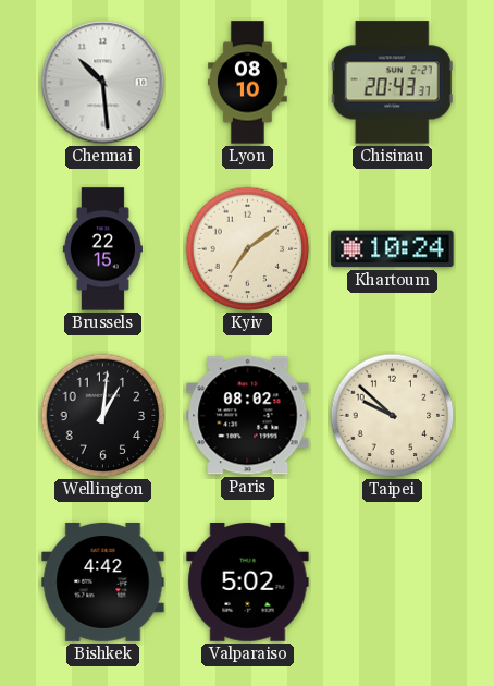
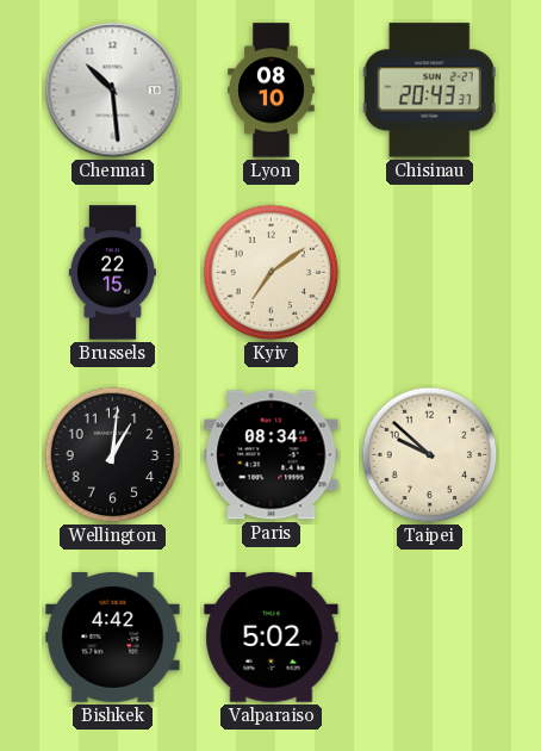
Khartoum: 10:24 -> none (393, 249)
Paris: 08:02 -> 08:34 (272, 455)
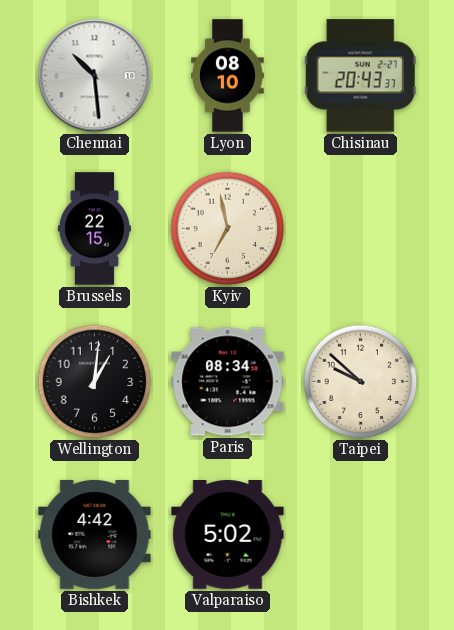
Kyiv: 7:09 -> 6:58 (228, 229)
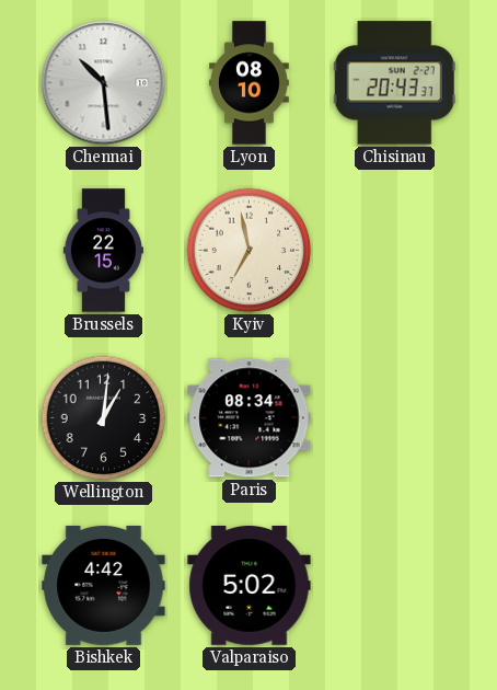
Taipei: 9:52 -> none (361, 382)
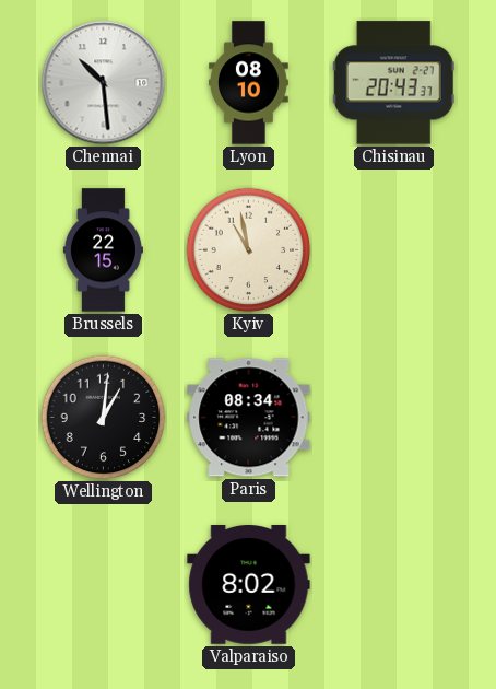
Kyiv: 6:58 -> 10:58 (249, 250)
Bishkek: 4:42 -> none (104, 585)
Valparaiso: 5:02 -> 8:02 (249, 585)
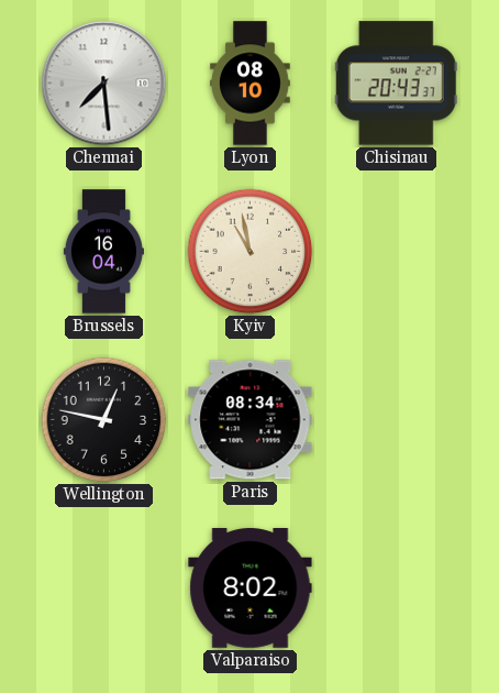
Chennai: 10:29 -> 7:29 (104, 84)
Brussels: 22:15 -> 16:04 (103, 252)
Wellington: 1:01 -> 12:47 (104, 420)
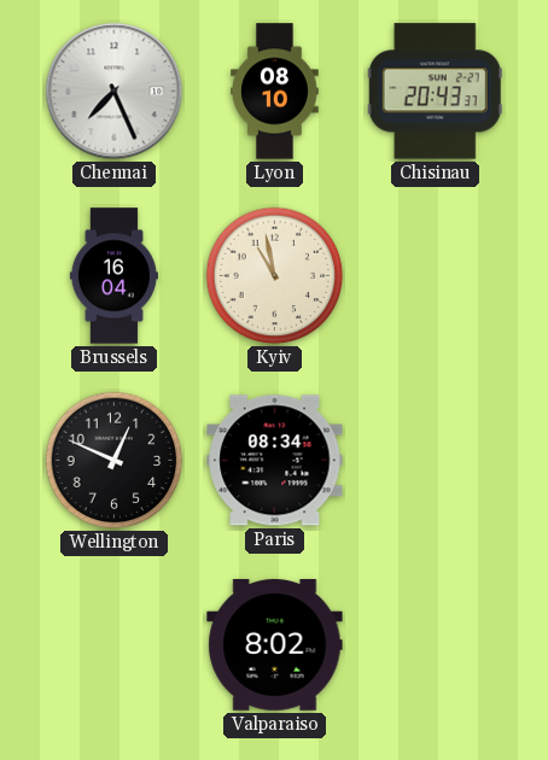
Chennai: 7:29 -> 7:26 (115, 92)
Wellington: 12:47 -> 12:49 (115, 461)
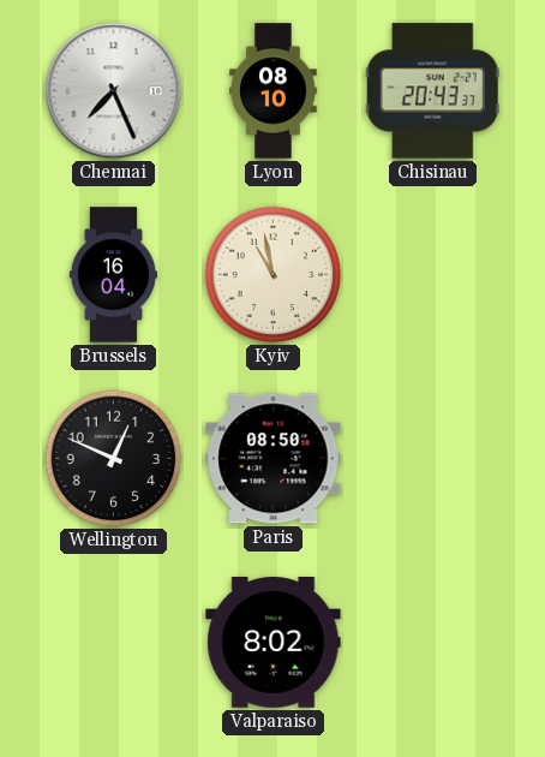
Paris: 08:34 -> 08:50 (274, 459)
